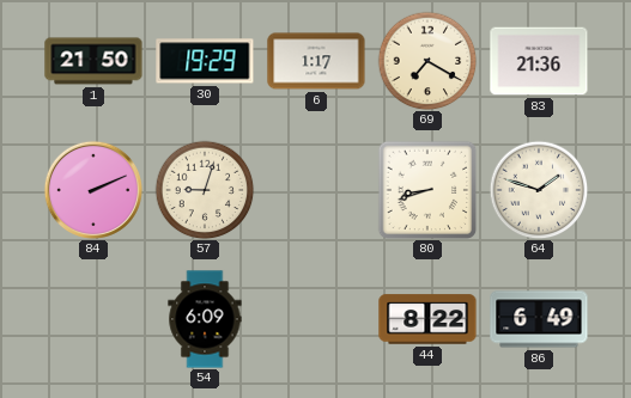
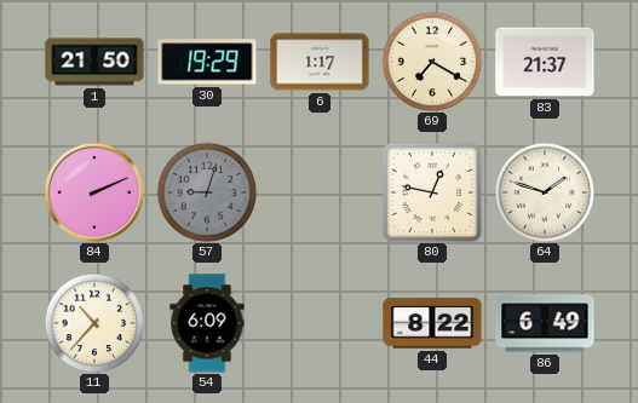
83: 21:36 -> 21:37 (545, 62)
57 dial: cream -> grey (207, 192)
80: 8:42 -> 12:47 (432, 192)
11: none -> 10:37 (94, 323)
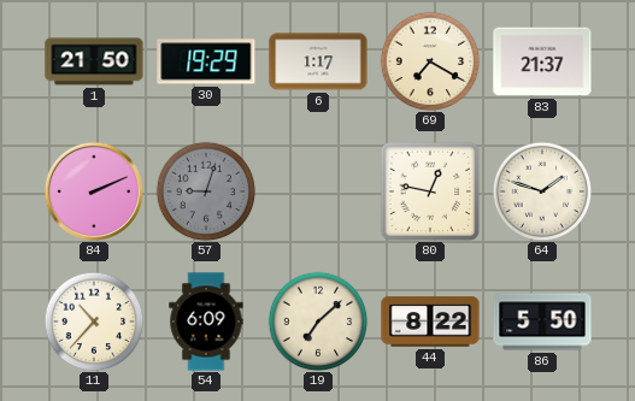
19: none -> 7:08 (318, 322)
86: 6:49 -> 5:50 (542, 322)
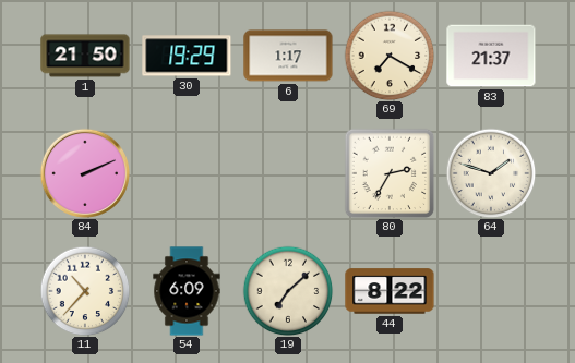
57: 9:03 -> none (206, 191)
80: 12:47 -> 2:35 (390, 173)
86: 5:50 -> none (542, 322)
